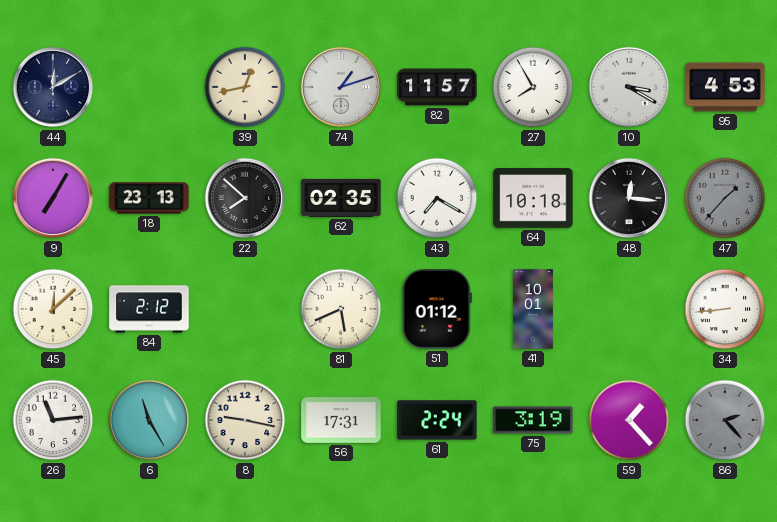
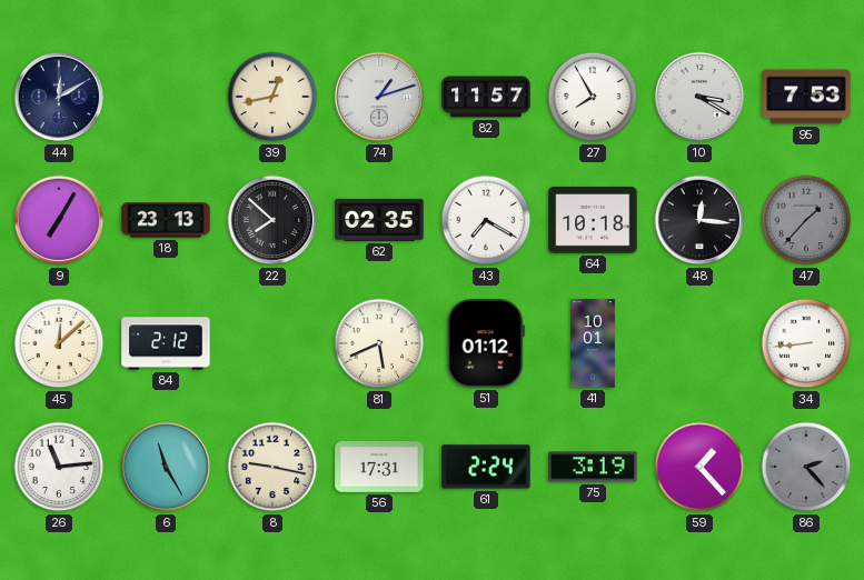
95: 4:53 -> 7:53 (806, 97)
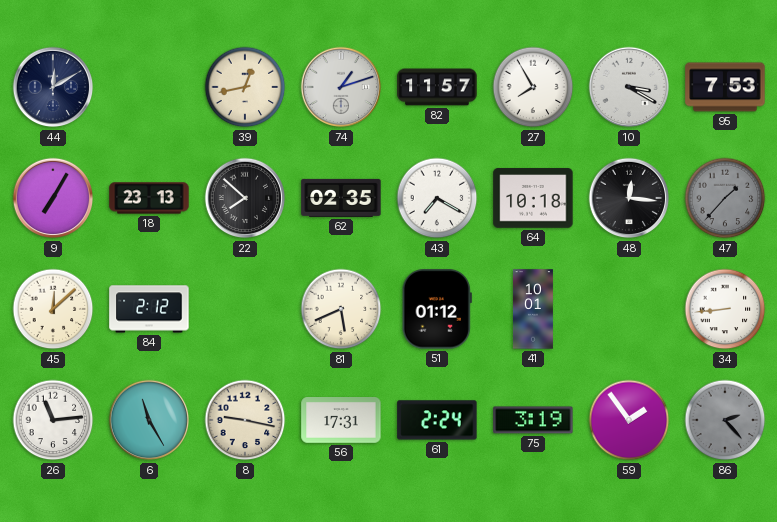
59: 1:23 -> 1:54 (629, 420)
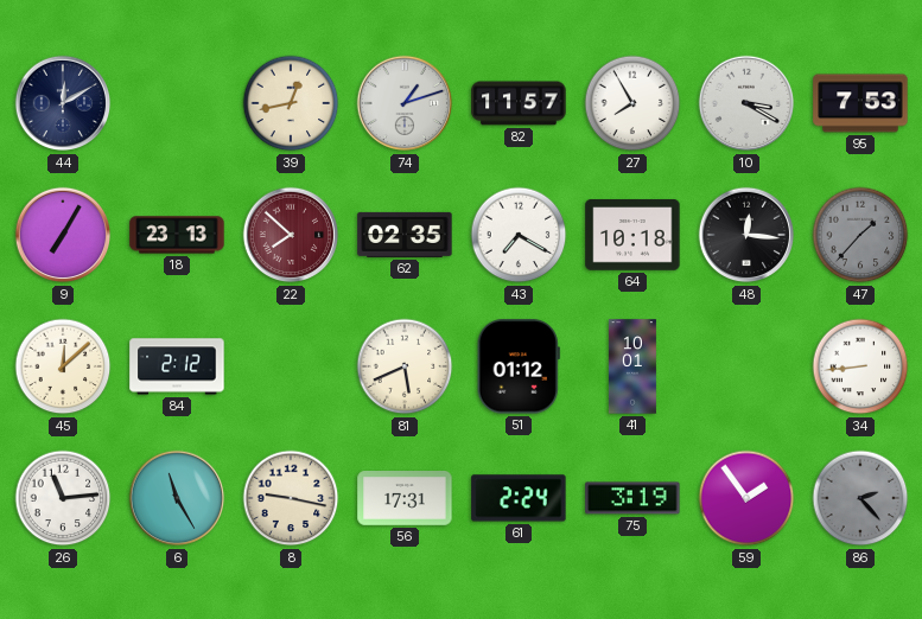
22 dial: black -> burgundy (291, 235)
